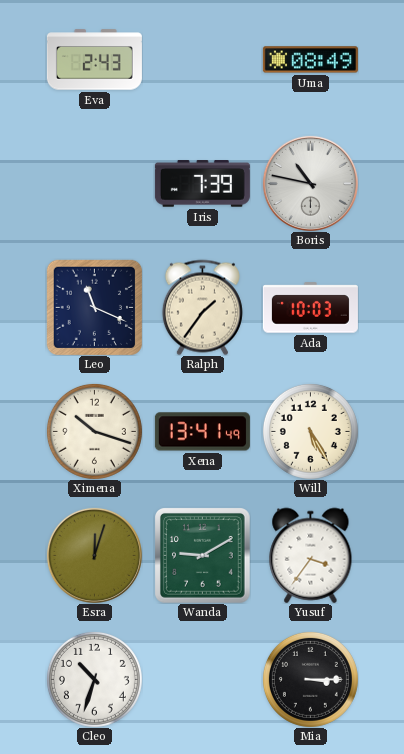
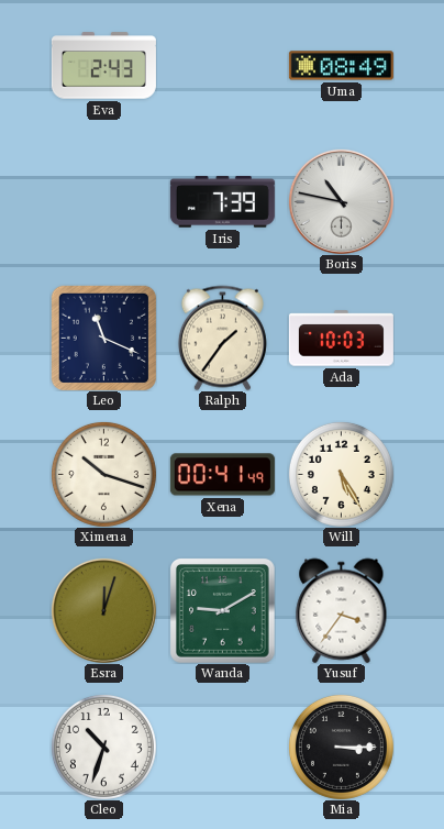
Xena: 13:41 -> 00:41 (222, 475)
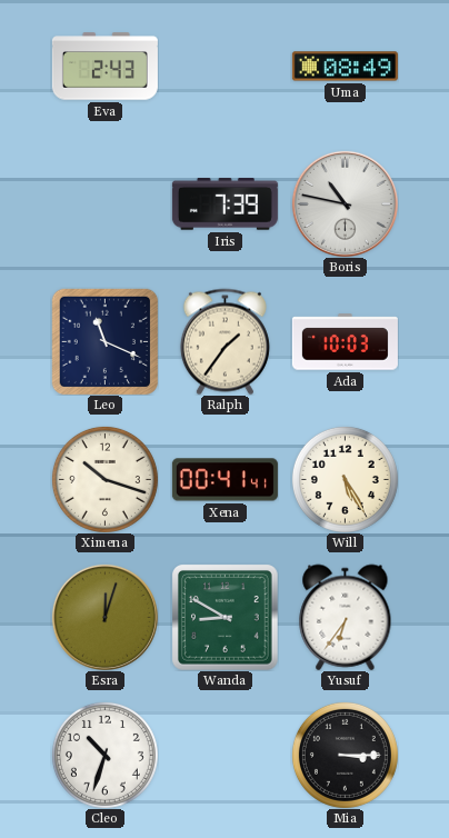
Xena: 00:41:49 -> 00:41:41 (225, 480)
Wanda: 9:10 -> 8:50 (226, 618)
Yusuf: 3:36 -> 6:36 (346, 617)
